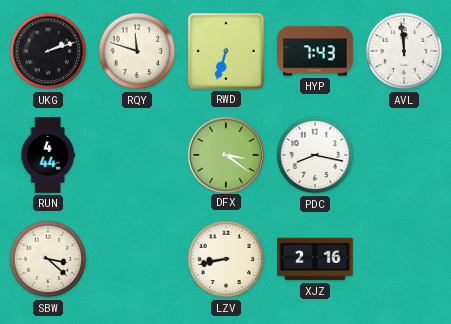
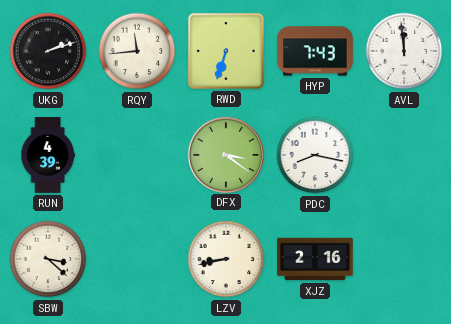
RQY: 11:48 -> 11:44 (137, 51)
RUN: 4:44 -> 4:39 (48, 155)
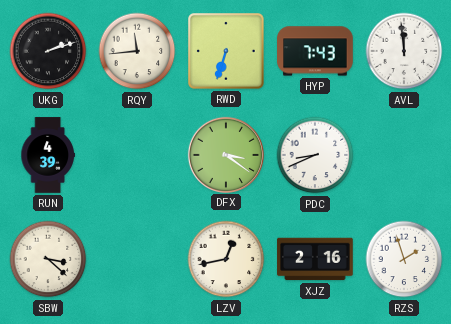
PDC: 8:17 -> 8:41 (315, 155)
LZV: 8:43 -> 12:43 (226, 259)
RZS: none -> 1:57 (404, 259)
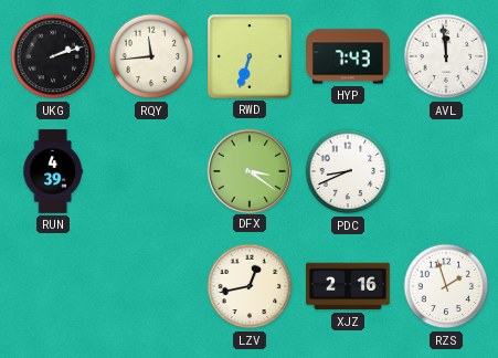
SBW: 3:22 -> none (48, 259)
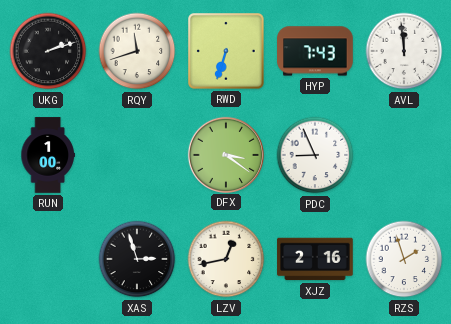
RQY: 11:44 -> 11:42 (137, 51)
RUN: 4:39 -> 1:00 (48, 155)
PDC: 8:41 -> 8:56 (315, 155)
XAS: none -> 2:57 (137, 259)
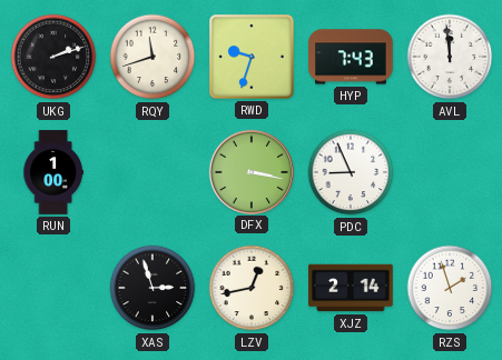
RWD: 6:33 -> 9:33 (253, 58)
DFX: 3:21 -> 3:17 (250, 171)
XJZ: 2:16 -> 2:14 (351, 288)
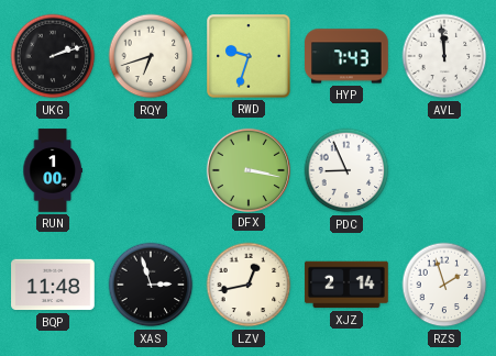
RQY: 11:42 -> 6:42 (151, 56)
BQP: none -> 11:48 (53, 285)
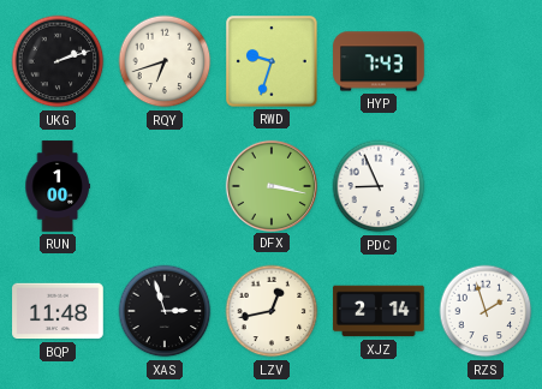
AVL: 11:59 -> none (444, 56)
